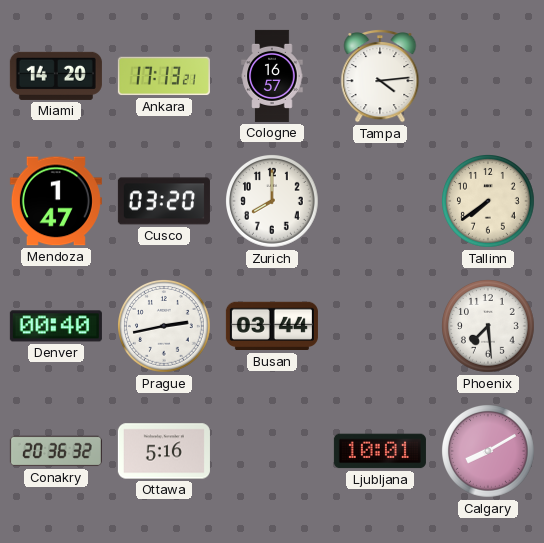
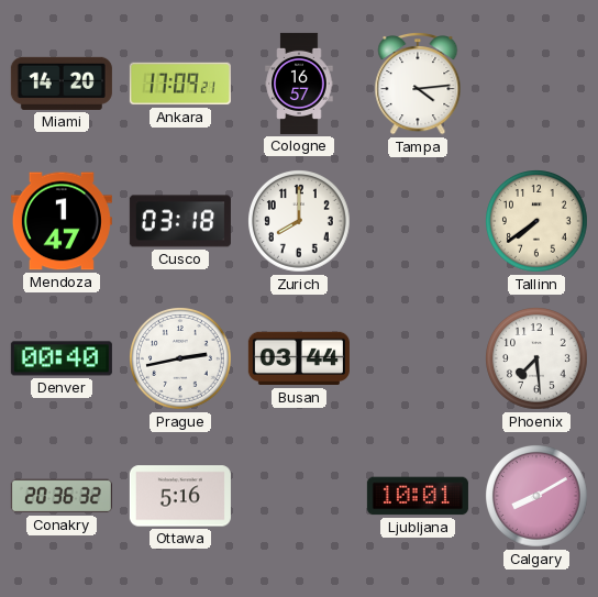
Ankara: 17:13 -> 17:09 (180, 84)
Cusco: 03:20 -> 03:18 (180, 221)
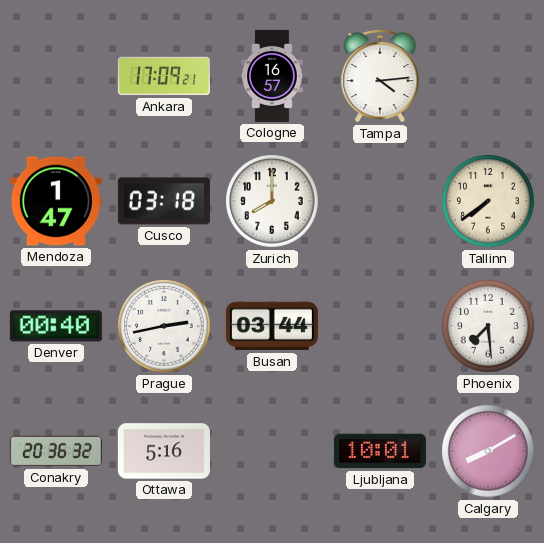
Miami: 14:20 -> none (62, 84)
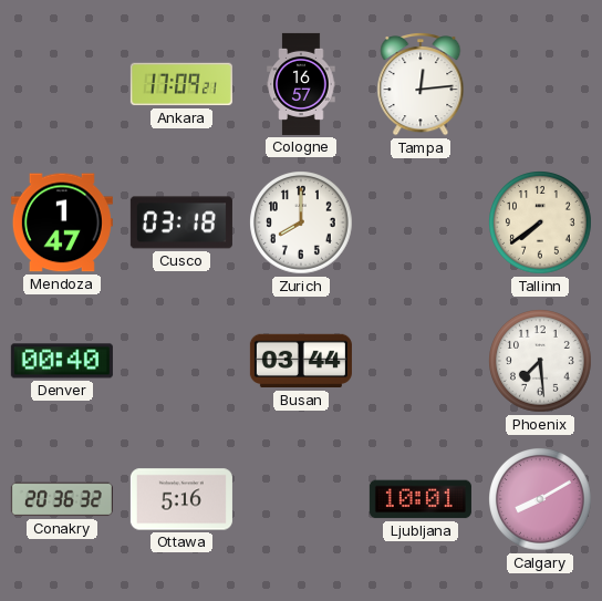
Tampa: 4:14 -> 12:14 (421, 85)
Prague: 2:43 -> none (165, 327)
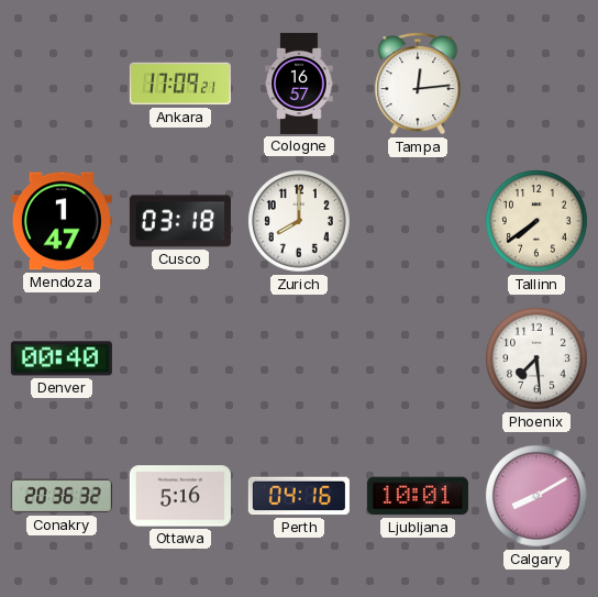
Busan: 03:44 -> none (301, 361)
Perth: none -> 04:16 (299, 496)
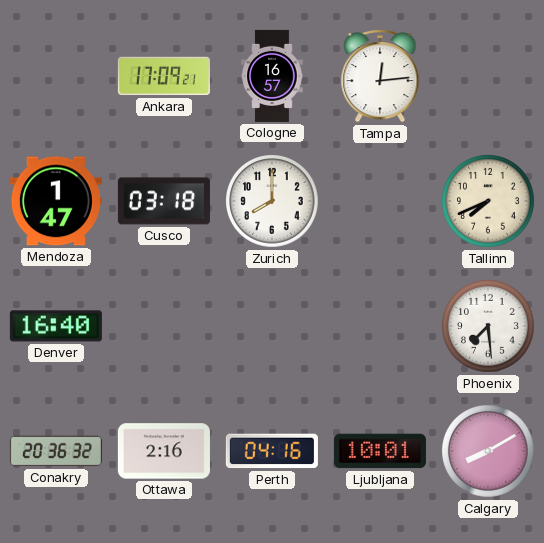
Tallinn: 7:39 -> 7:41 (489, 202)
Denver: 00:40 -> 16:40 (56, 326)
Ottawa: 5:16 -> 2:16 (164, 451)
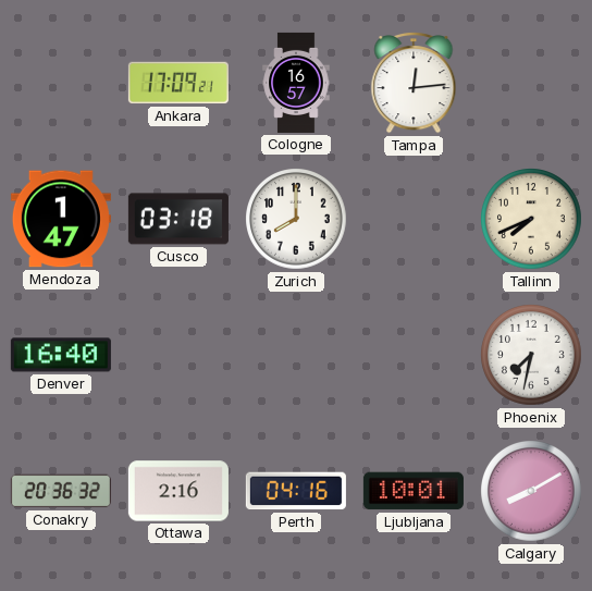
Phoenix: 7:29 -> 7:32 (532, 356)
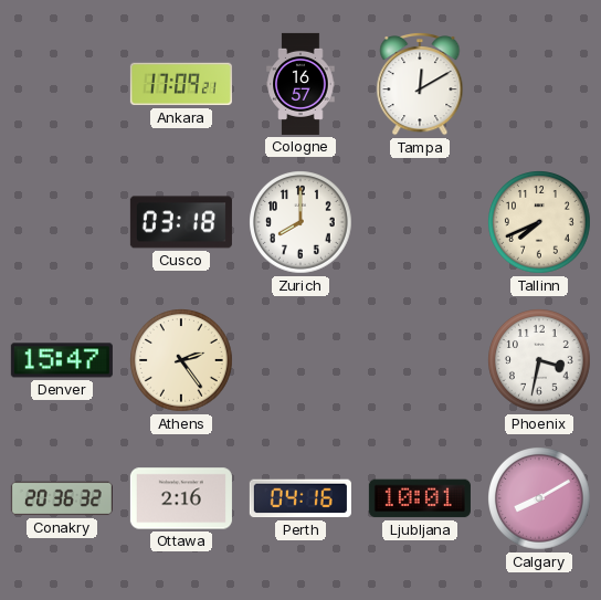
Tampa: 12:14 -> 12:10 (420, 85)
Mendoza: 1:47 -> none (61, 219)
Denver: 16:40 -> 15:47 (62, 360)
Athens: none -> 2:24 (182, 361)
Phoenix: 7:32 -> 3:32 (540, 361)
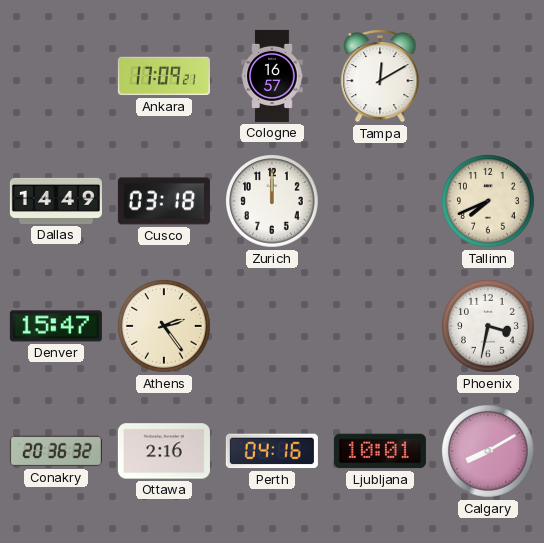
Dallas: none -> 14:49 (56, 201)
Zurich: 8:00 -> 12:00 (273, 202)
